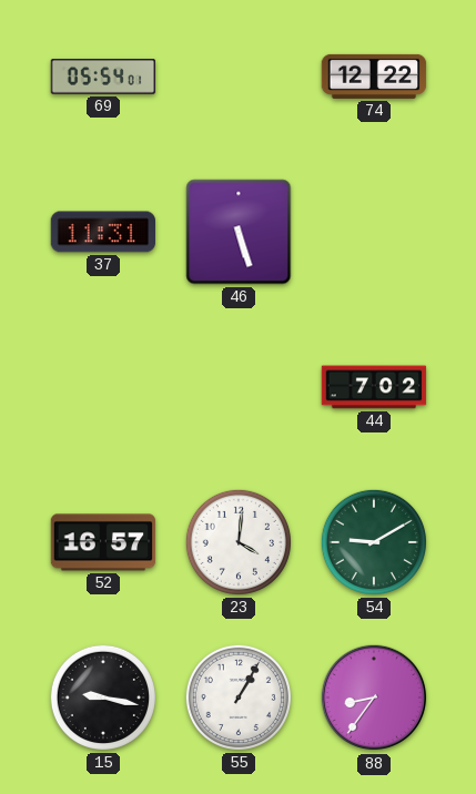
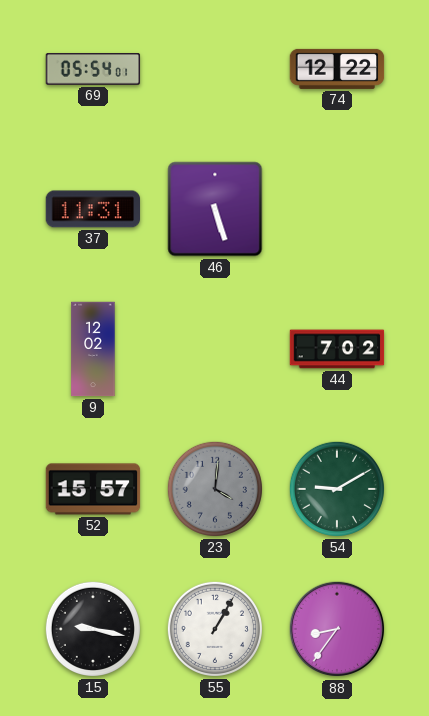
9: none -> 12:02 (93, 349)
52: 16:57 -> 15:57 (93, 489)
23 dial: white -> grey (215, 489)
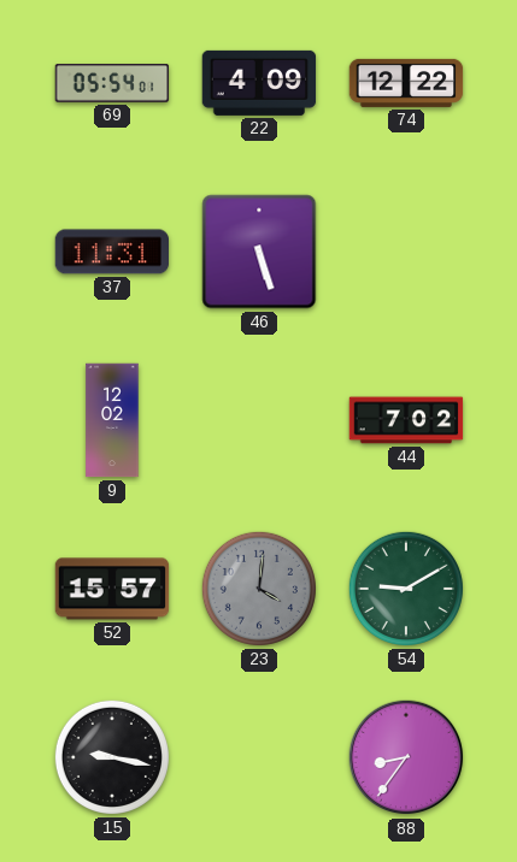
22: none -> 4:09 (259, 83)
55: 1:05 -> none (215, 629)
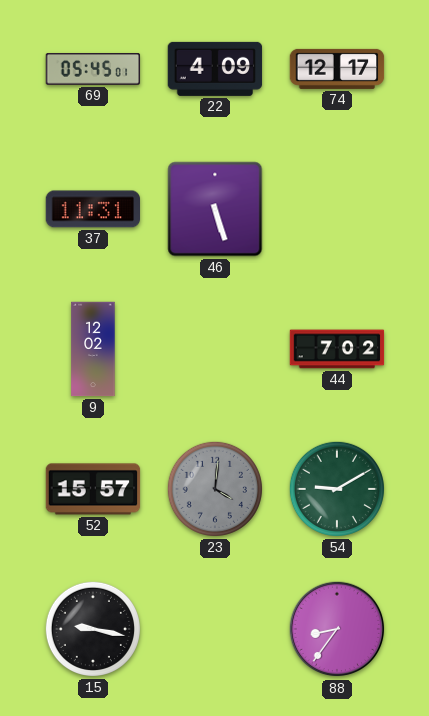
69: 05:54 -> 05:45 (93, 70)
74: 12:22 -> 12:17 (337, 69)
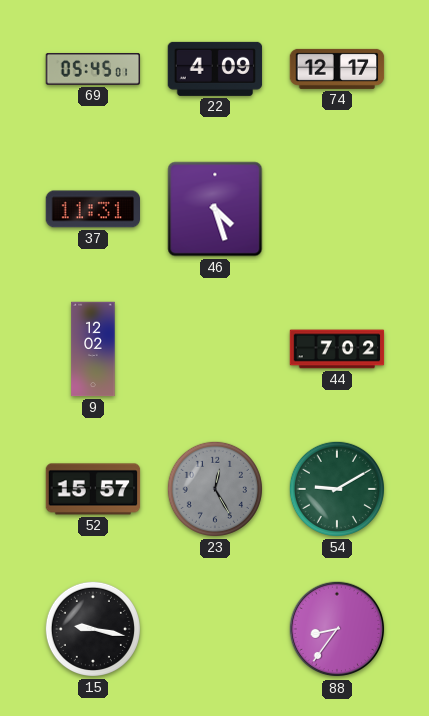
46: 5:27 -> 4:27 (215, 209)
23: 4:01 -> 12:25 (215, 489)
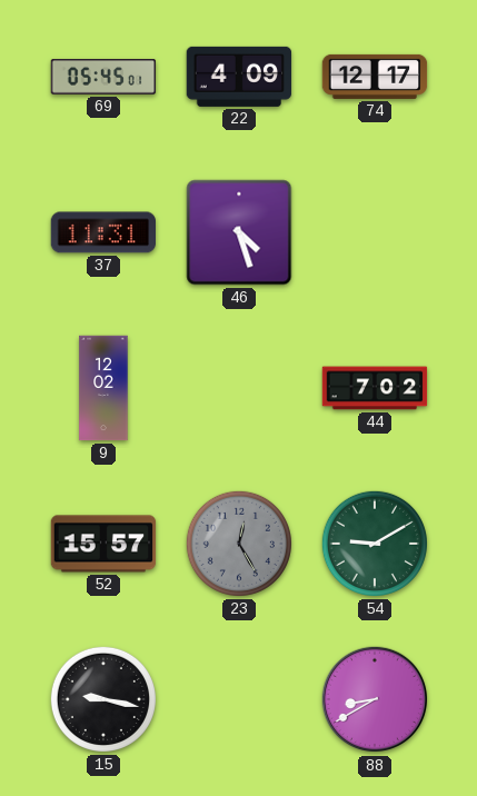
88: 8:36 -> 8:40 (375, 699)
